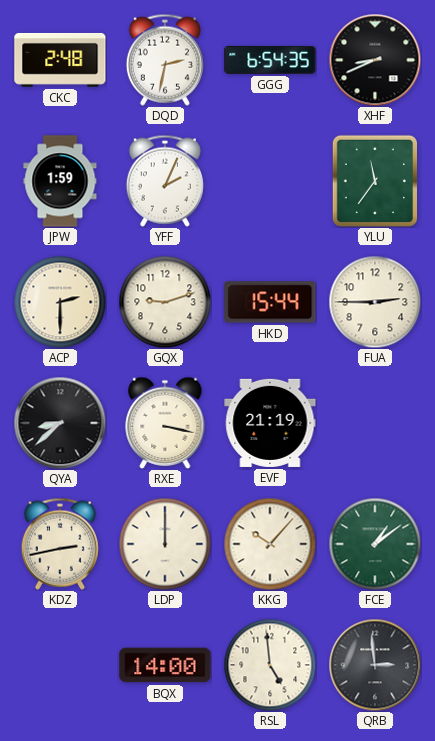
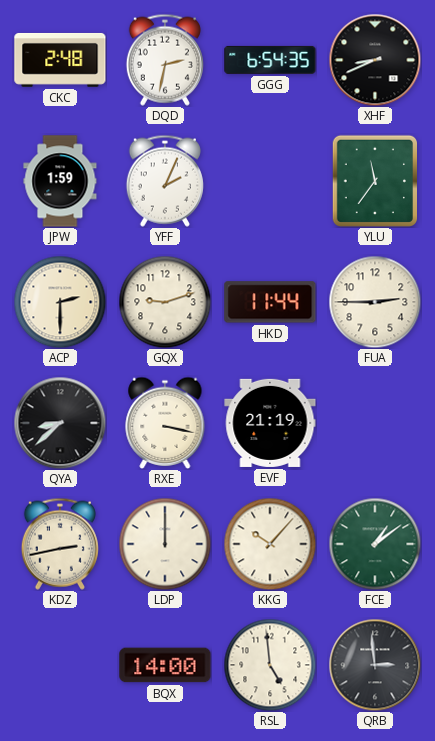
HKD: 15:44 -> 11:44 (270, 302)
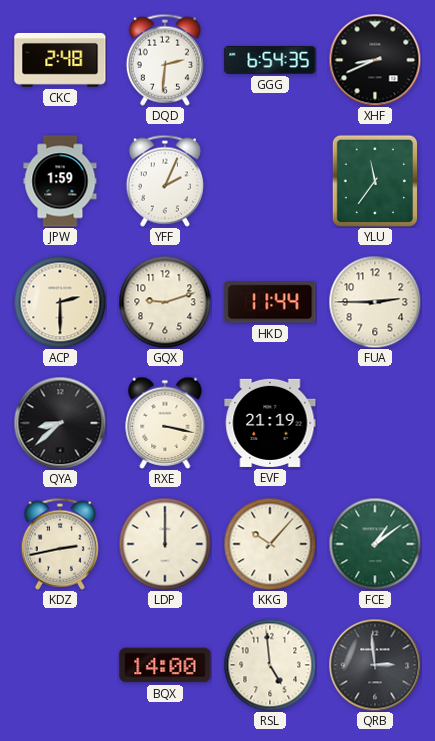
DQD: 2:32 -> 2:31 (165, 60)
